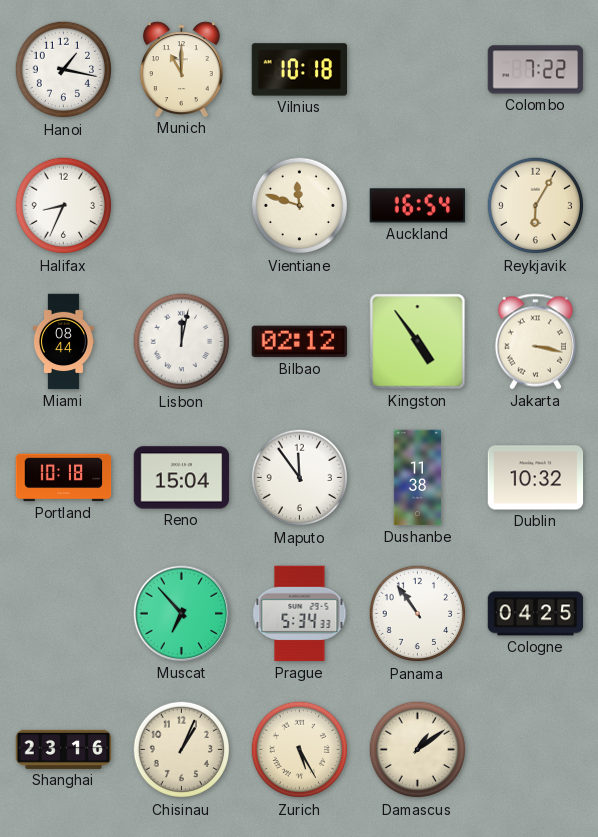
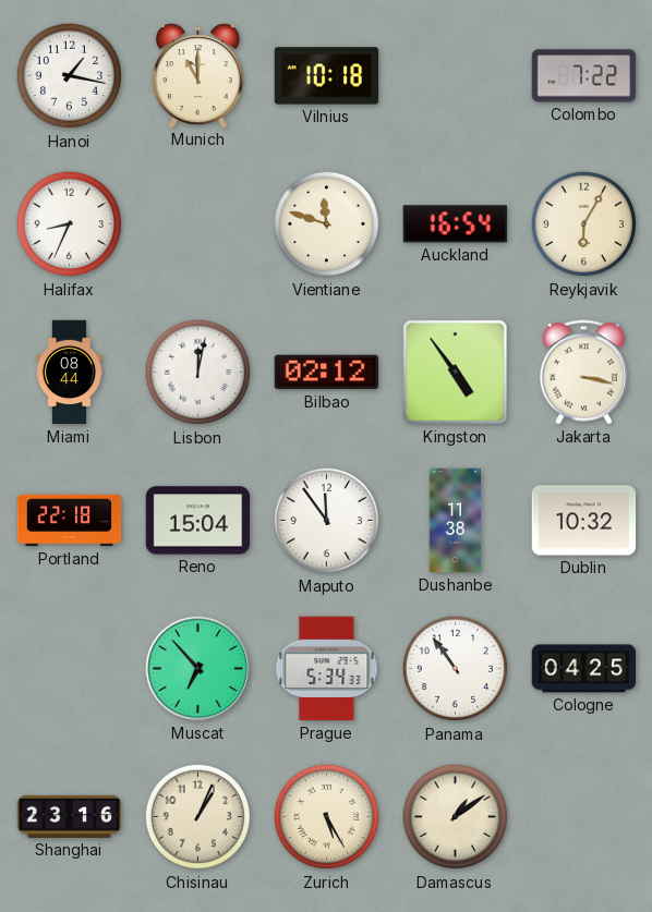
Portland: 10:18 -> 22:18 (70, 521)
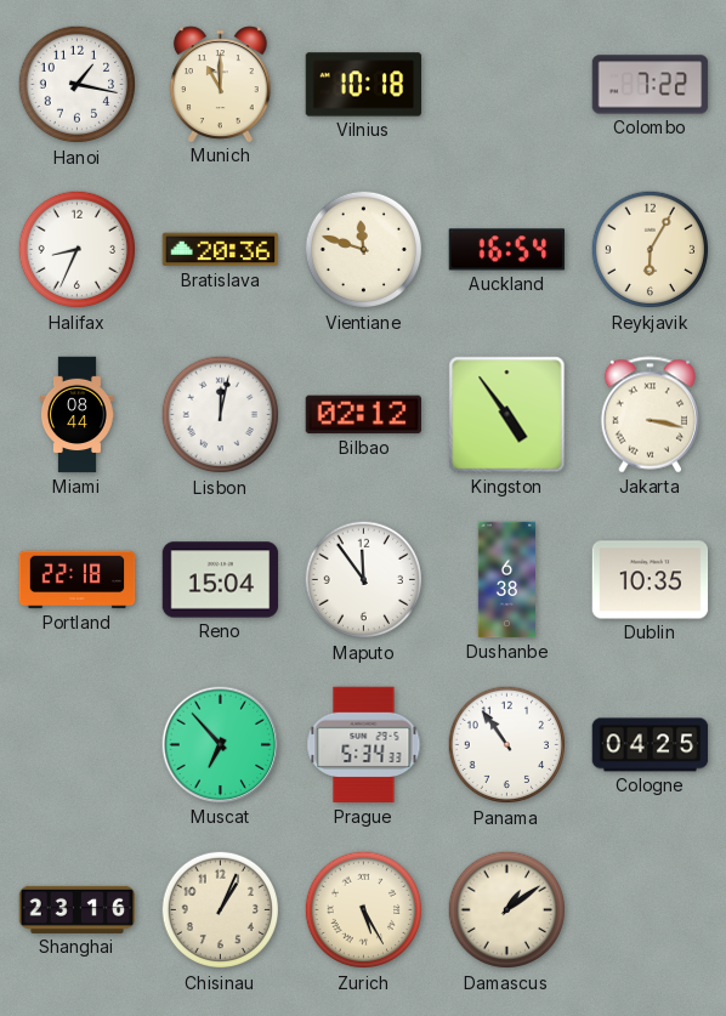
Bratislava: none -> 20:36 (221, 250)
Dushanbe: 11:38 -> 6:38 (507, 580)
Dublin: 10:32 -> 10:35 (651, 580)
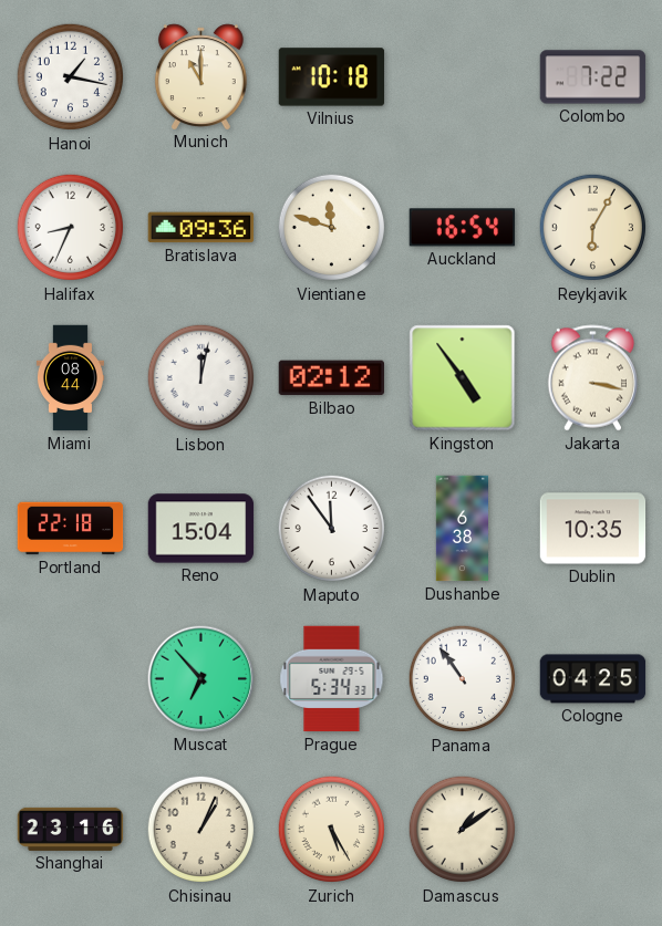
Bratislava: 20:36 -> 09:36 (201, 228)
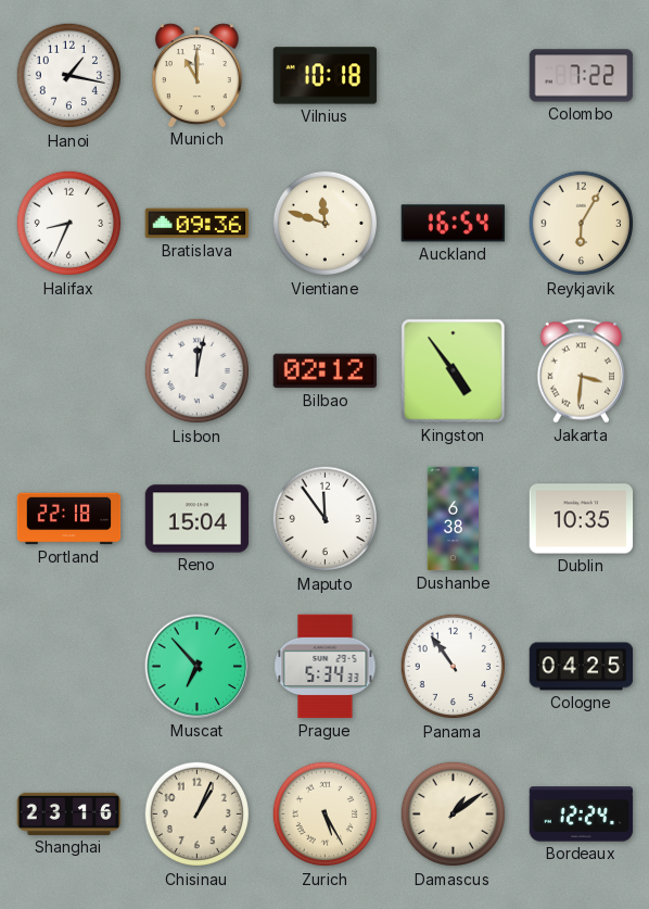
Miami: 08:44 -> none (70, 378)
Jakarta: 3:17 -> 3:31 (581, 371)
Bordeaux: none -> 12:24 (582, 815)
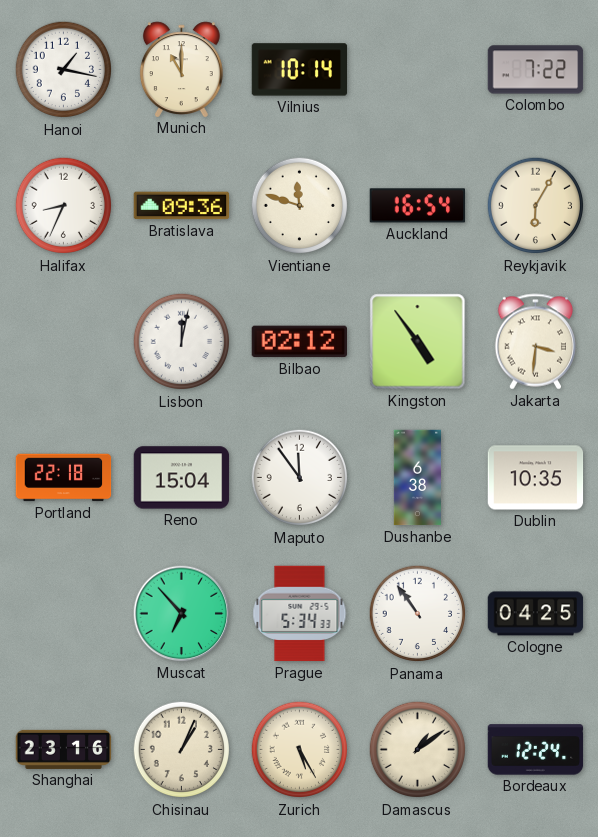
Vilnius: 10:18 -> 10:14 (300, 70)
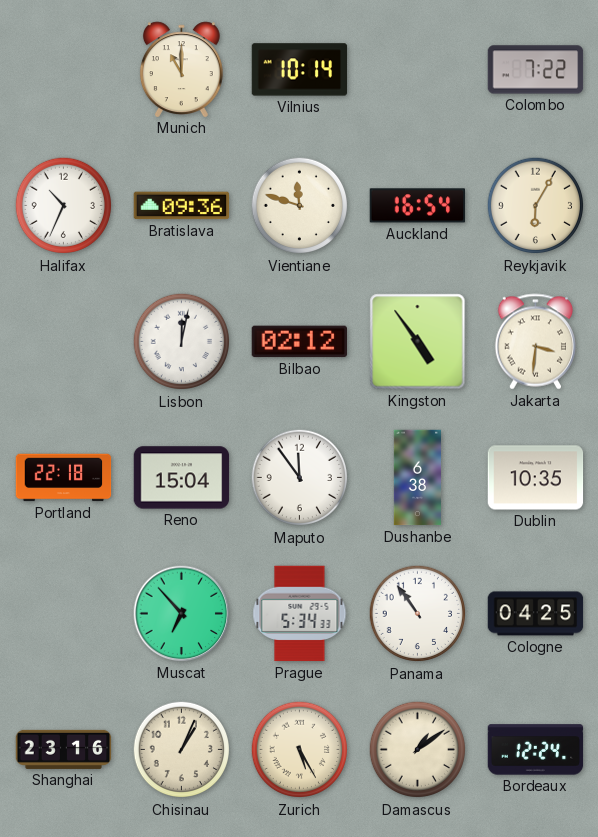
Hanoi: 1:17 -> none (64, 70)
Halifax: 8:34 -> 10:34 (64, 206)
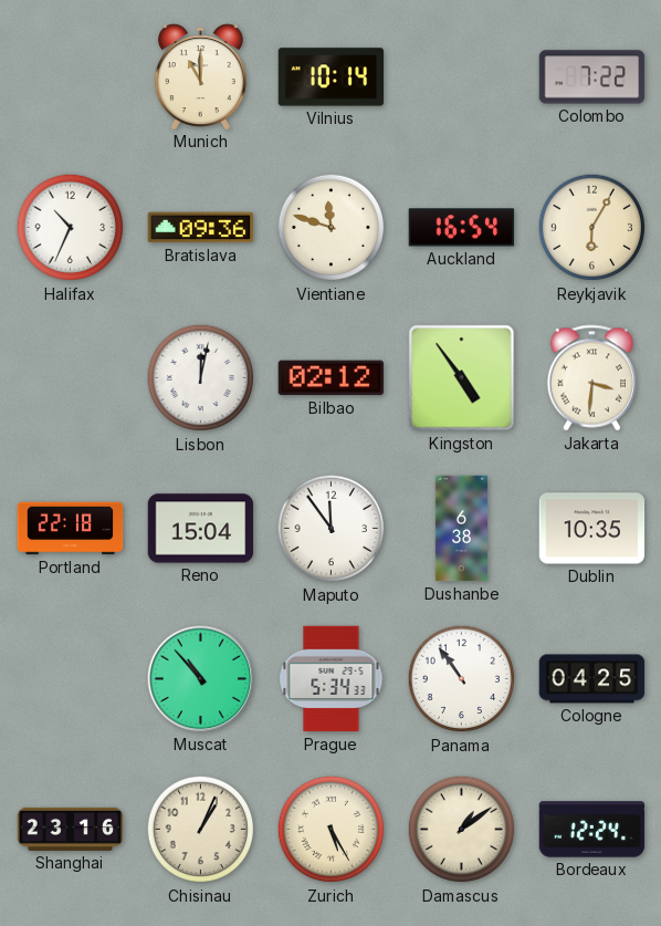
Muscat: 6:53 -> 10:53 (201, 679)
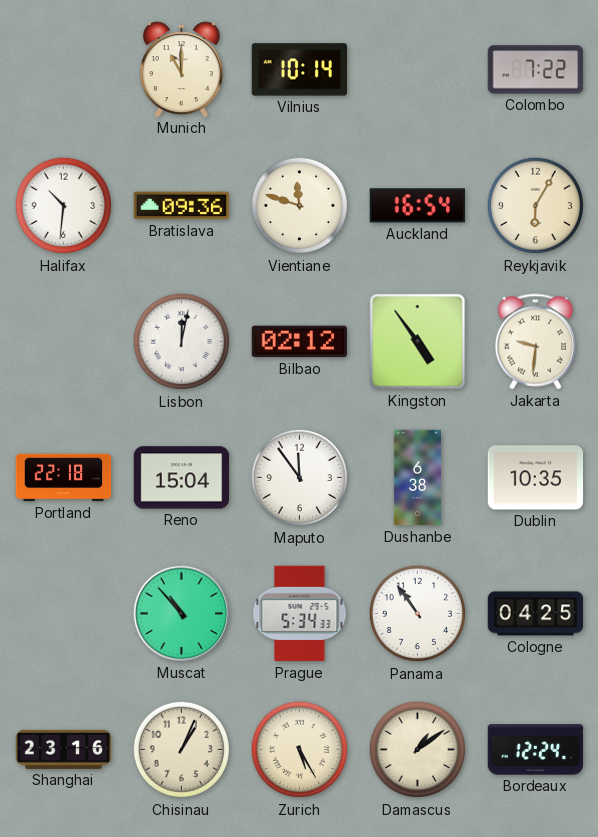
Halifax: 10:34 -> 10:31 (64, 206)
Jakarta: 3:31 -> 9:31 (535, 342)
